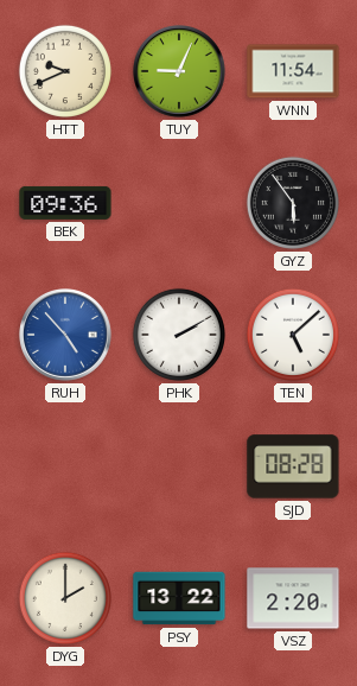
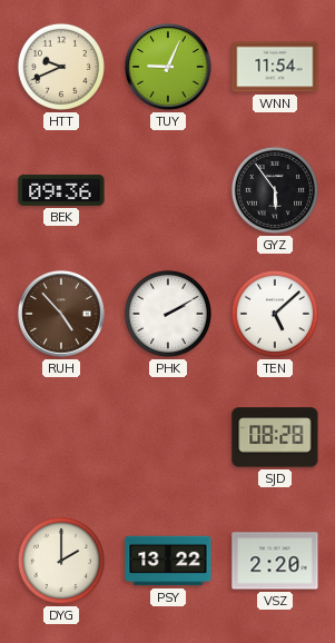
RUH dial: blue -> brown (62, 315)
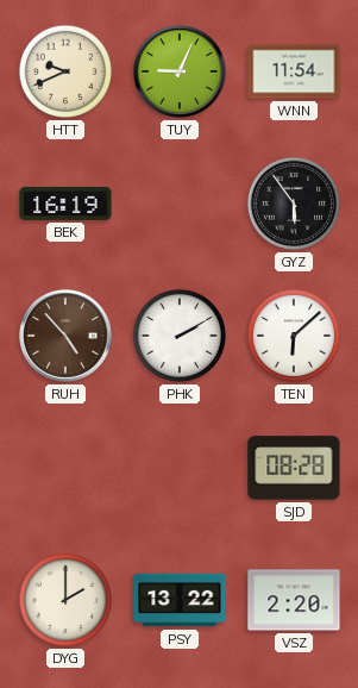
BEK: 09:36 -> 16:19 (65, 204)
TEN: 5:08 -> 6:08 (294, 336)
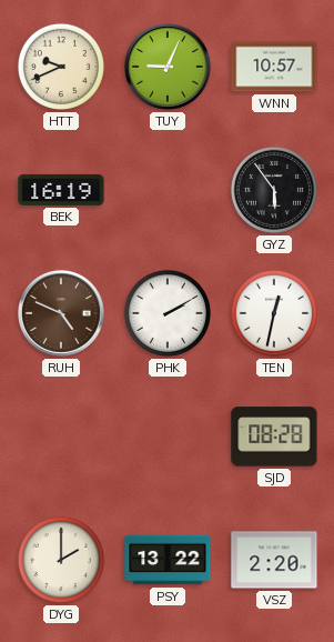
WNN: 11:54 -> 10:57 (274, 67)
RUH: 4:53 -> 4:49 (62, 314)
TEN: 6:08 -> 12:32 (274, 313)
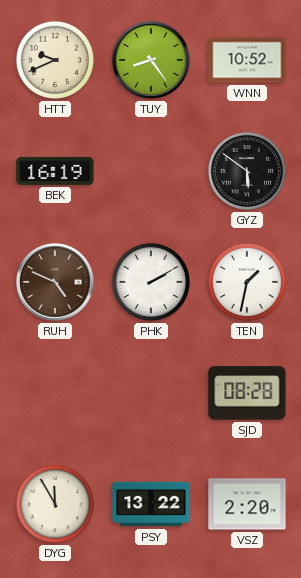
TUY: 9:04 -> 8:24 (152, 61)
WNN: 10:57 -> 10:52 (247, 60)
GYZ: 5:54 -> 5:51 (247, 171)
TEN: 12:32 -> 1:32 (247, 282)
DYG: 2:00 -> 11:55 (55, 504)
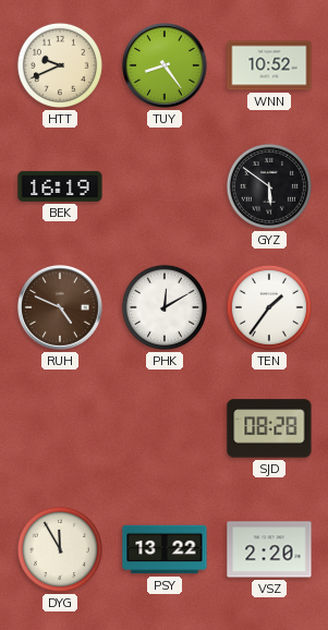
PHK: 2:10 -> 12:10 (165, 307)
TEN: 1:32 -> 1:36 (269, 307)
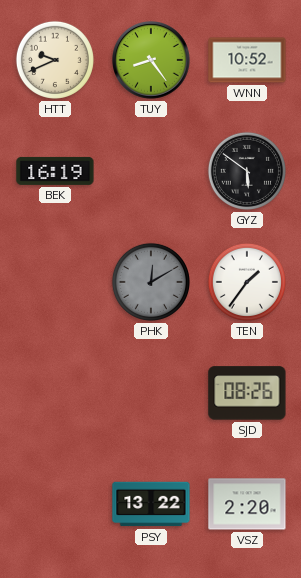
RUH: 4:49 -> none (61, 308)
PHK dial: white -> grey (151, 282)
SJD: 08:28 -> 08:26 (247, 393)
DYG: 11:55 -> none (60, 549)
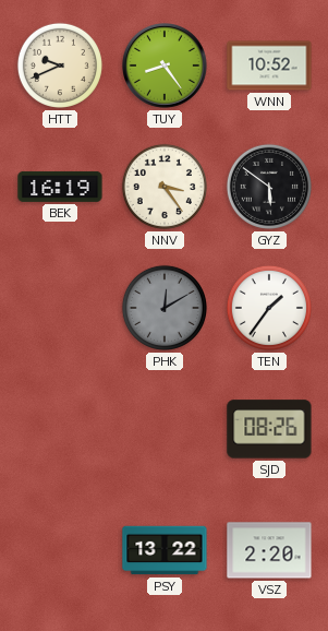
NNV: none -> 3:24 (165, 187)
